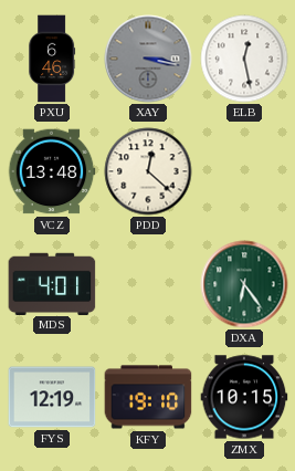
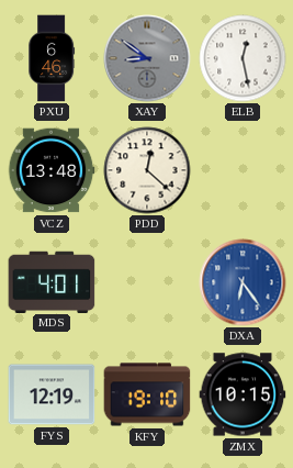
XAY: 3:17 -> 8:51 (147, 58)
DXA dial: green -> blue (243, 282)
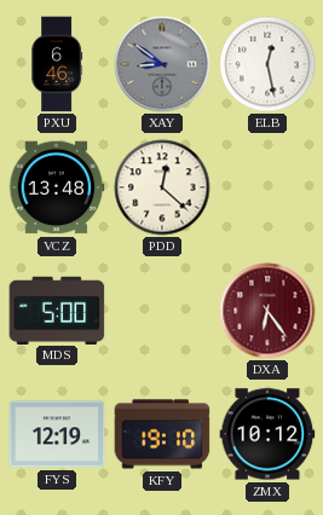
MDS: 4:01 -> 5:00 (57, 309)
DXA dial: blue -> burgundy (267, 311)
ZMX: 10:15 -> 10:12 (267, 434)
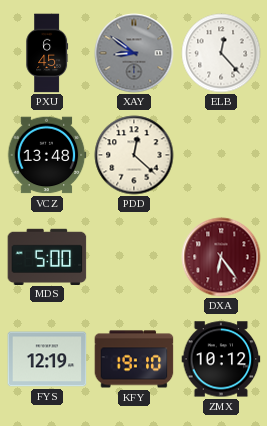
PXU: 6:46 -> 6:45 (47, 53)
ELB: 12:28 -> 12:23 (221, 53)
